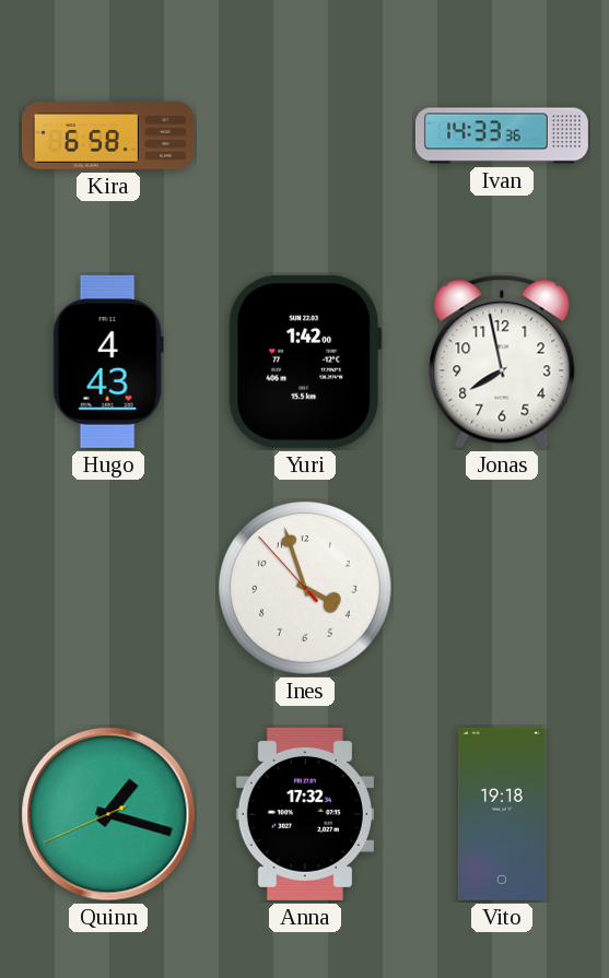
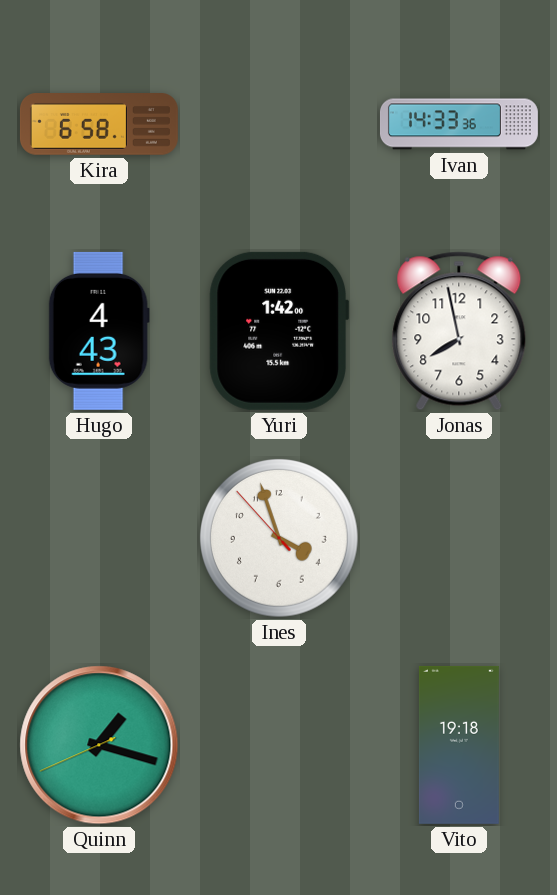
Anna: 17:32 -> none (305, 814)
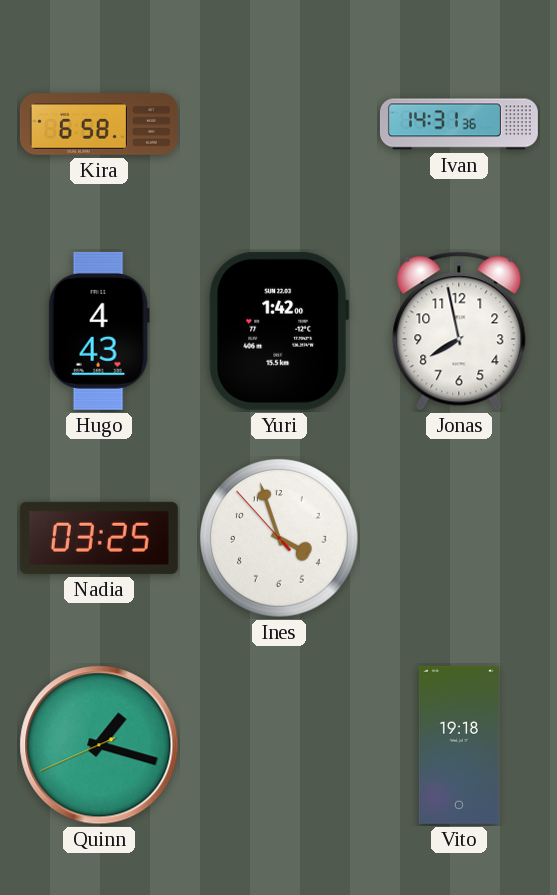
Ivan: 14:33 -> 14:31 (459, 124)
Nadia: none -> 03:25 (99, 538)
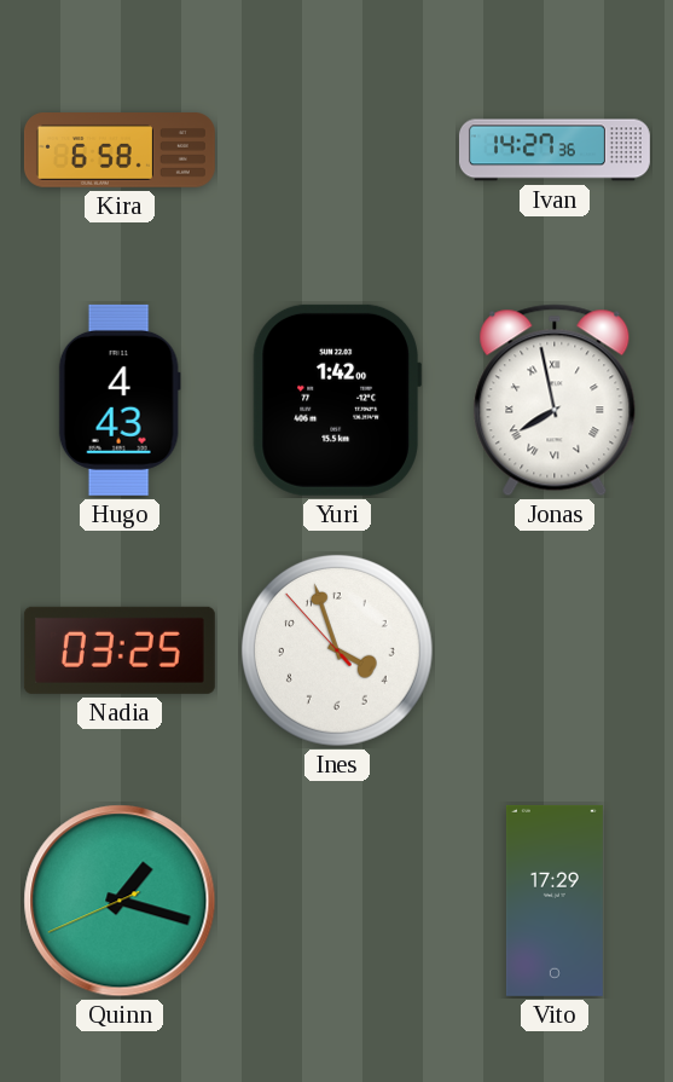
Ivan: 14:31 -> 14:27 (555, 150)
Jonas numerals: Arabic -> Roman (555, 400)
Vito: 19:18 -> 17:29 (555, 901)
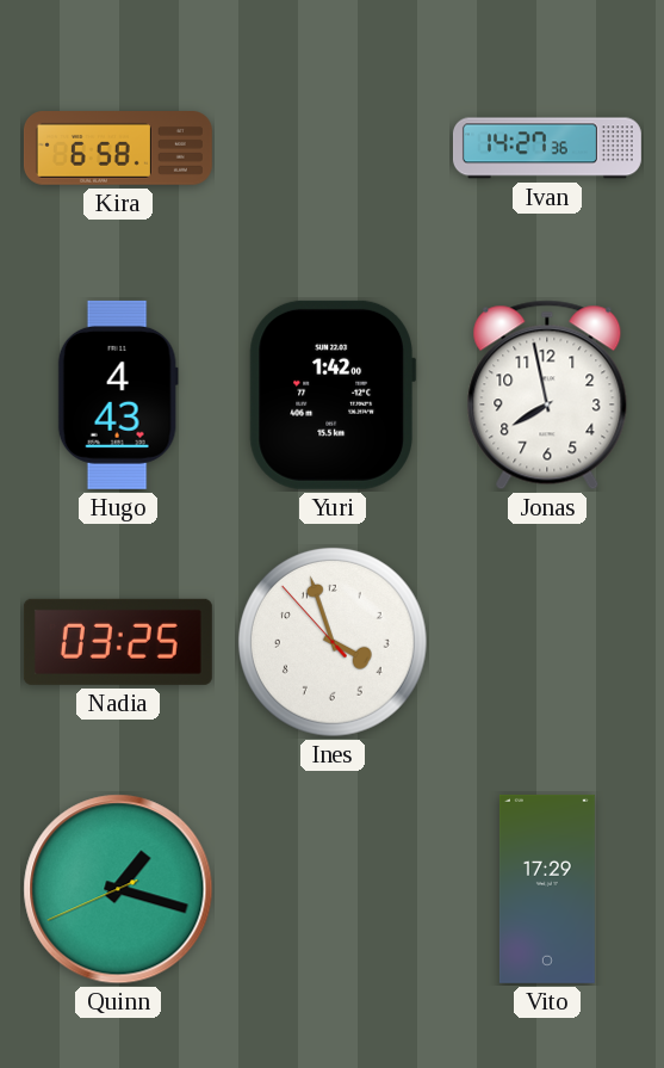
Jonas numerals: Roman -> Arabic (547, 395)
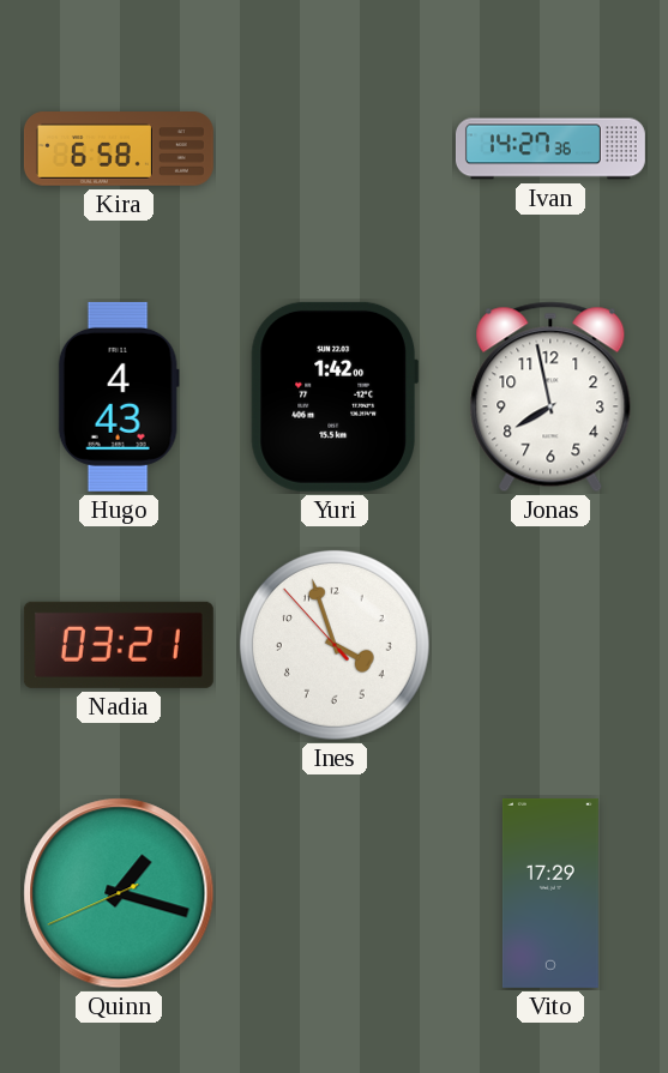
Nadia: 03:25 -> 03:21 (119, 645)
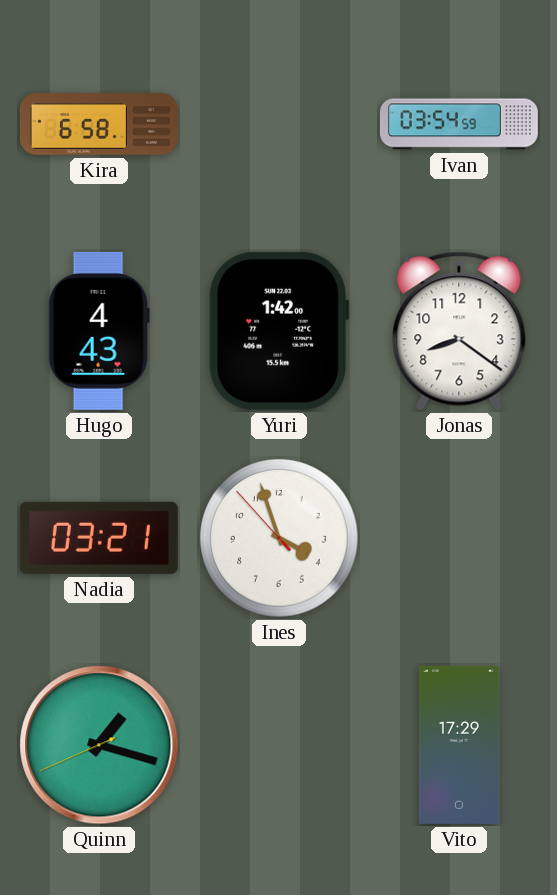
Ivan: 14:27 -> 03:54 (459, 124)
Jonas: 7:58 -> 8:21 (459, 331)
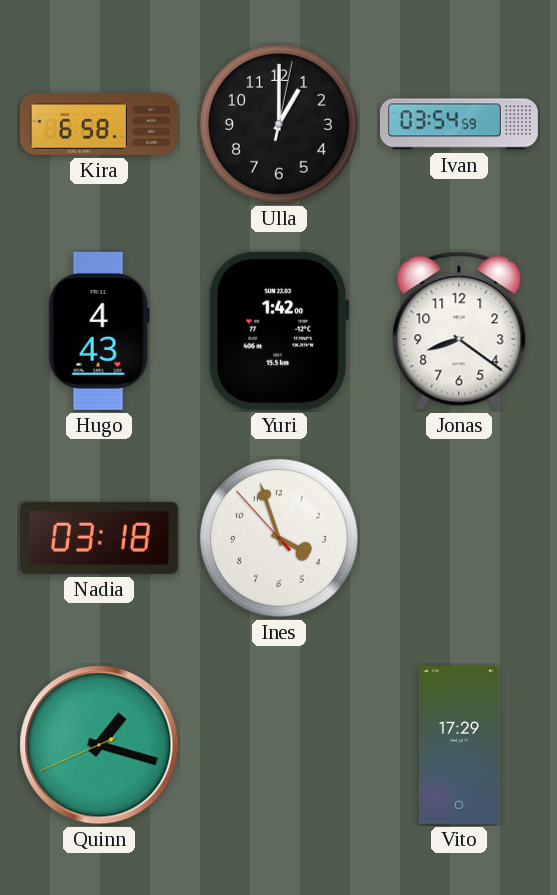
Ulla: none -> 1:00 (279, 124)
Nadia: 03:21 -> 03:18 (99, 538)
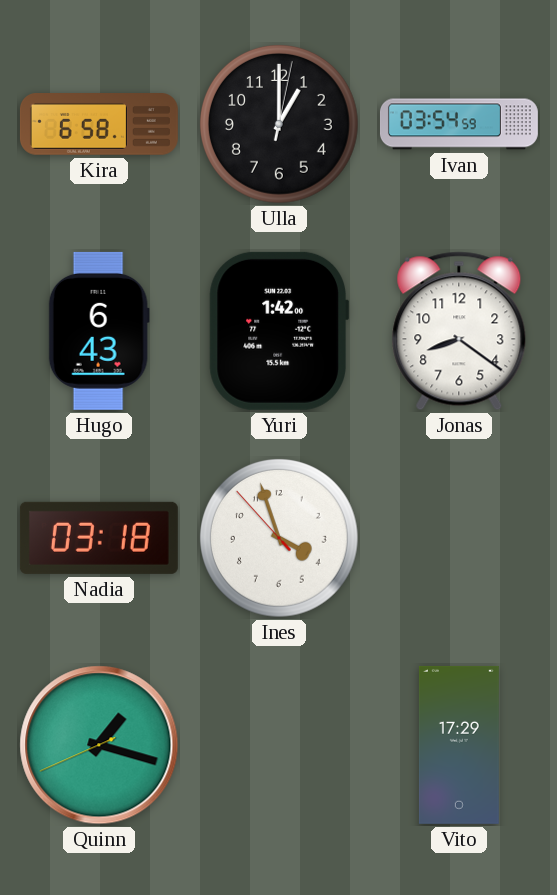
Hugo: 4:43 -> 6:43 (99, 331)
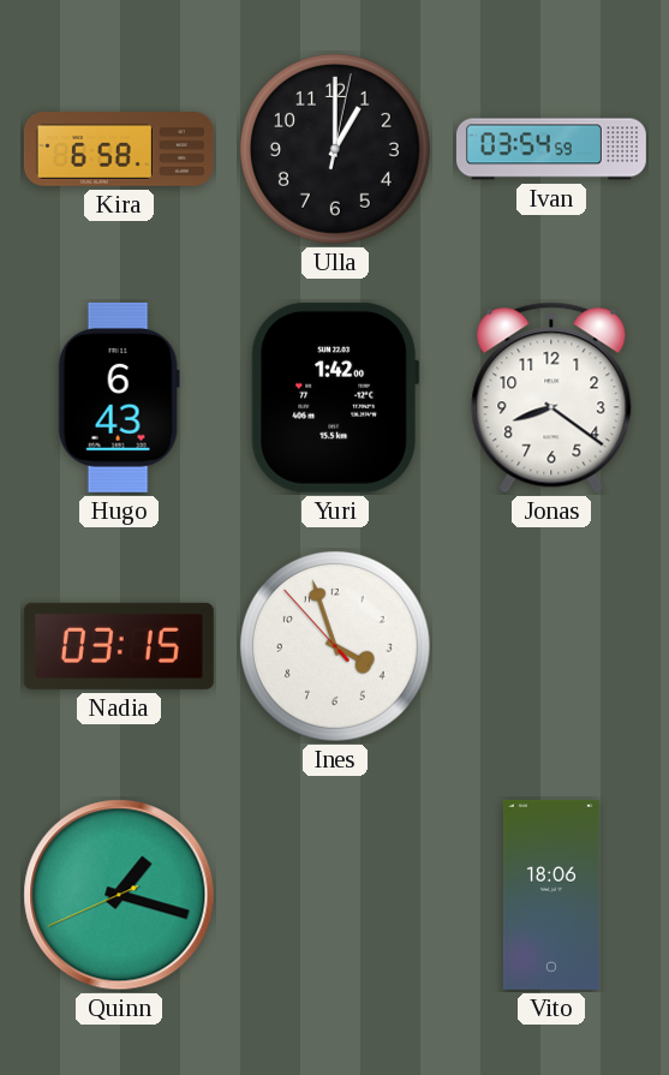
Nadia: 03:18 -> 03:15 (119, 646)
Vito: 17:29 -> 18:06 (551, 895)
